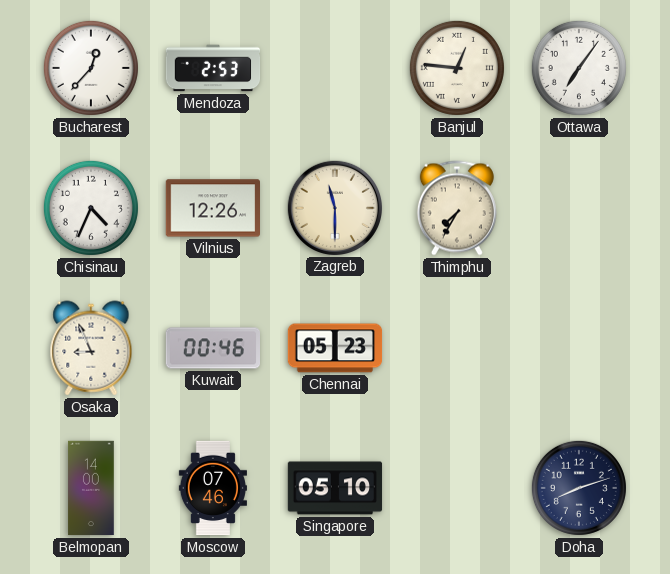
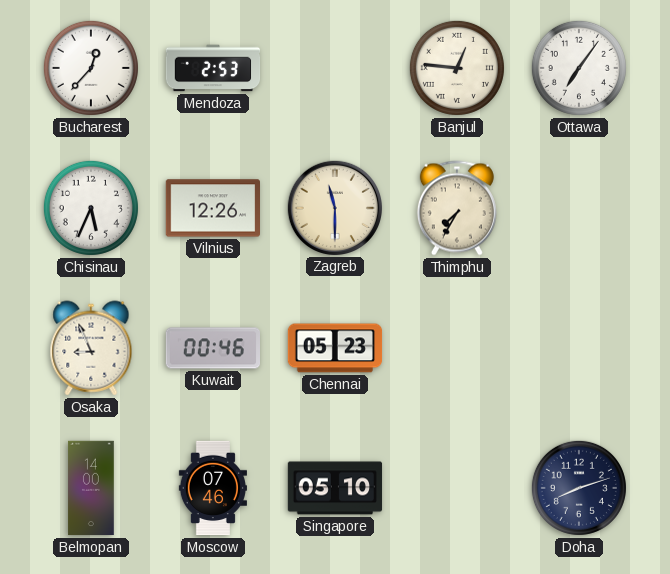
Chisinau: 4:34 -> 5:34 (91, 208)
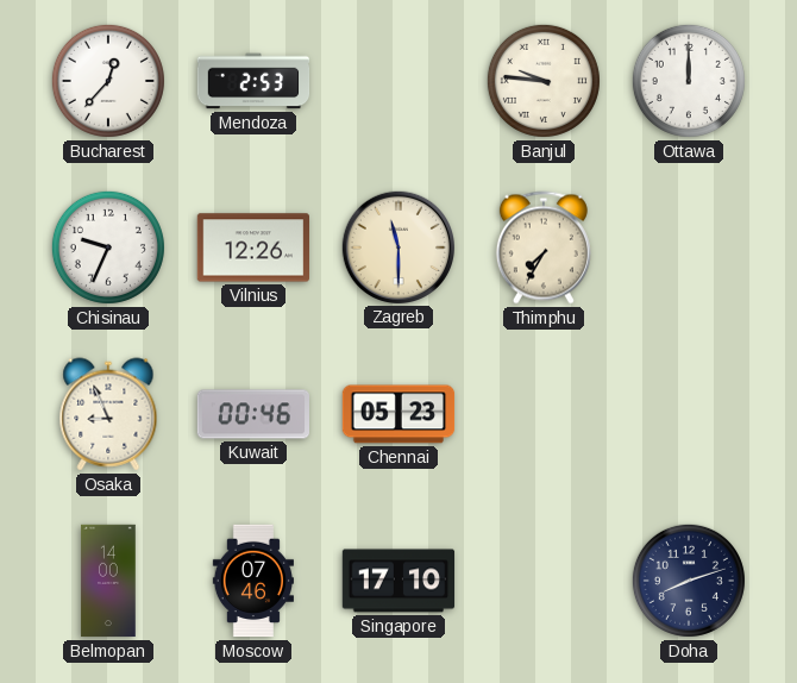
Banjul: 12:46 -> 9:46 (544, 81)
Ottawa: 7:06 -> 12:00 (689, 81)
Chisinau: 5:34 -> 9:34 (108, 247)
Singapore: 05:10 -> 17:10 (398, 581)
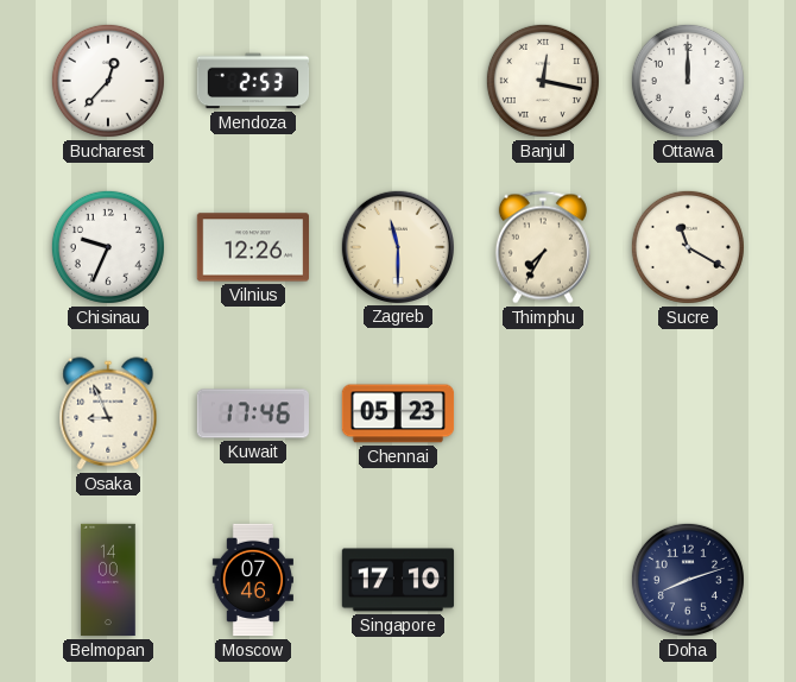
Banjul: 9:46 -> 12:17 (543, 81)
Sucre: none -> 11:20 (688, 247)
Kuwait: 00:46 -> 17:46 (252, 413)
